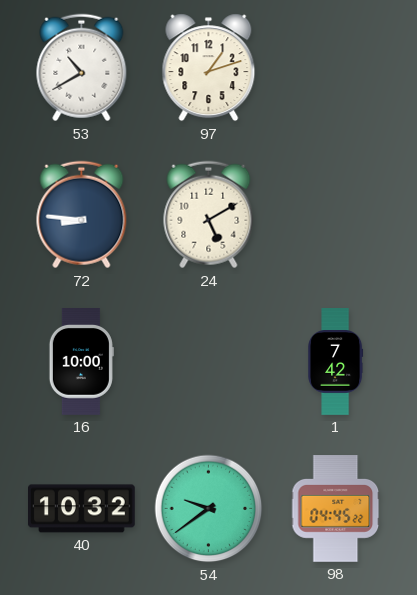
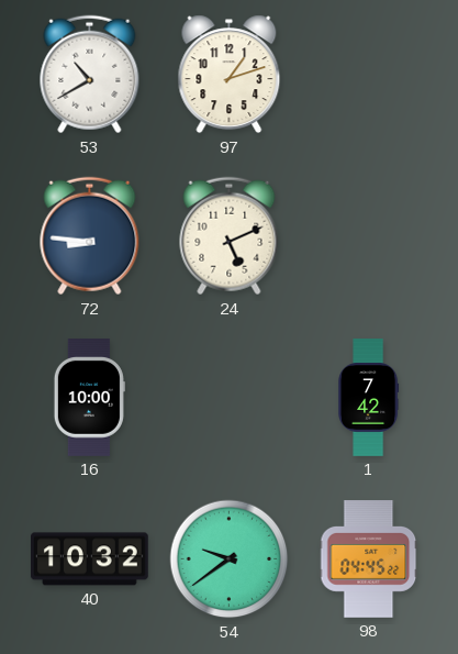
24: 5:10 -> 5:11 (230, 236)
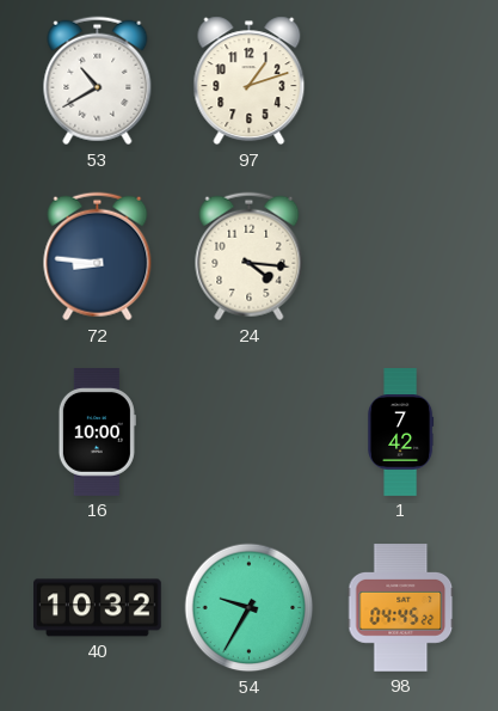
24: 5:11 -> 4:16 (250, 257)
54: 9:39 -> 9:35 (250, 608)
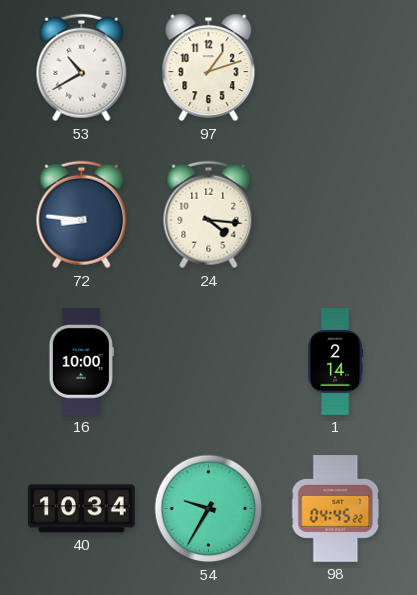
1: 7:42 -> 2:14 (336, 362)
40: 10:32 -> 10:34 (82, 509)
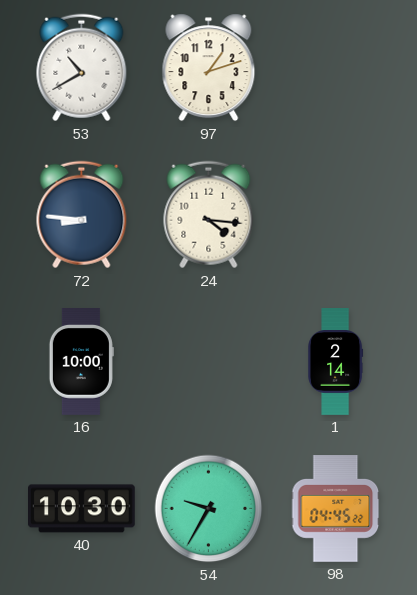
40: 10:34 -> 10:30 (82, 509)
